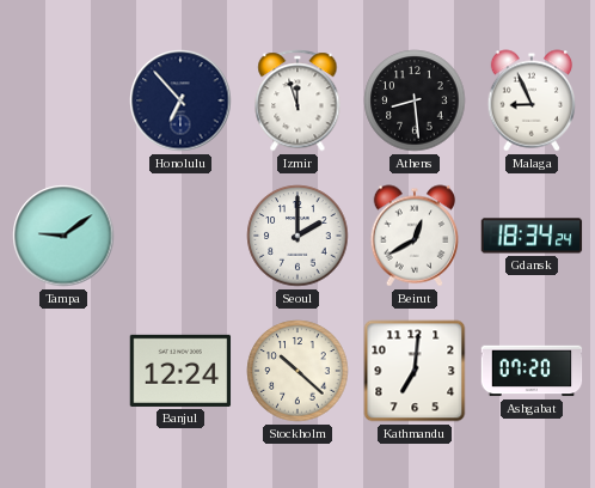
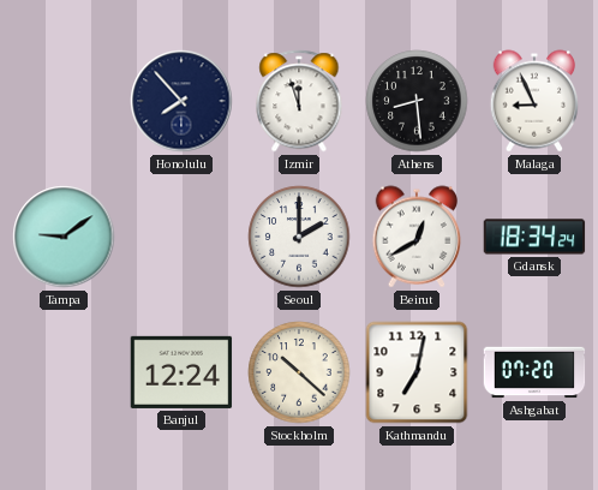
Honolulu: 6:53 -> 7:53 (181, 101)
Kathmandu: 7:01 -> 7:02 (417, 372)
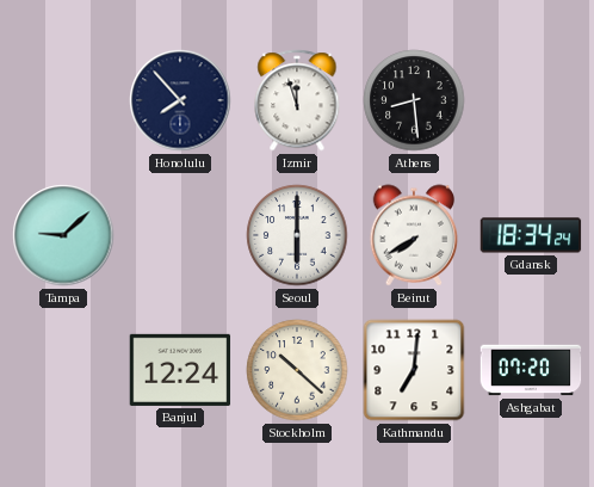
Malaga: 8:56 -> none (534, 101)
Tampa: 9:09 -> 9:08 (63, 235)
Seoul: 2:00 -> 6:00 (297, 235)
Beirut: 12:40 -> 7:40 (414, 235)
Kathmandu: 7:02 -> 7:01 (414, 370)
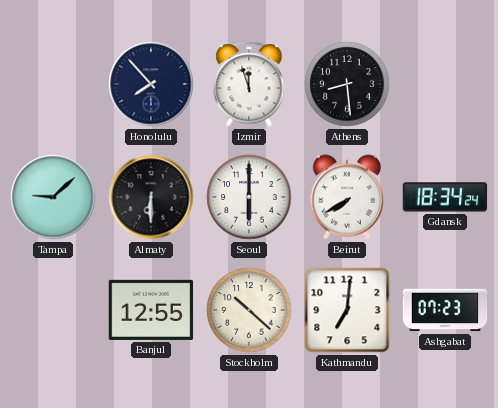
Almaty: none -> 6:30 (151, 197)
Banjul: 12:24 -> 12:55 (151, 310)
Ashgabat: 07:20 -> 07:23 (445, 310)
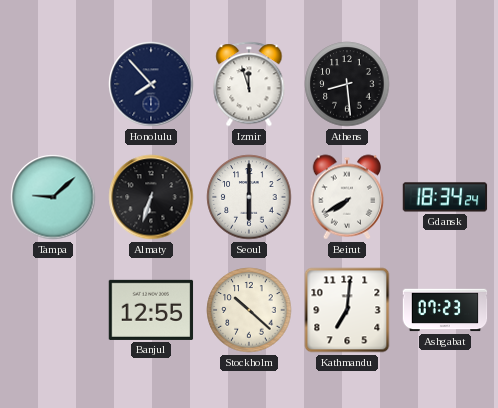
Almaty: 6:30 -> 6:33 (151, 197)
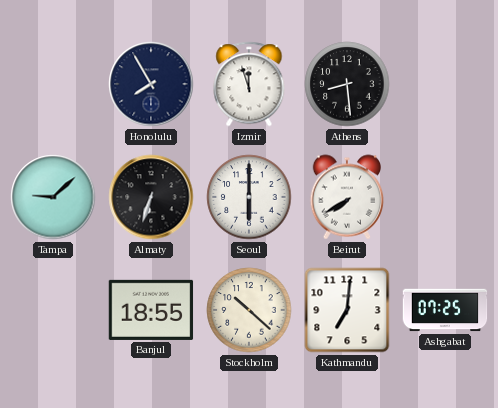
Honolulu: 7:53 -> 7:55 (151, 84)
Gdansk: 18:34 -> none (445, 197)
Banjul: 12:55 -> 18:55 (151, 310)
Ashgabat: 07:23 -> 07:25 (445, 310)
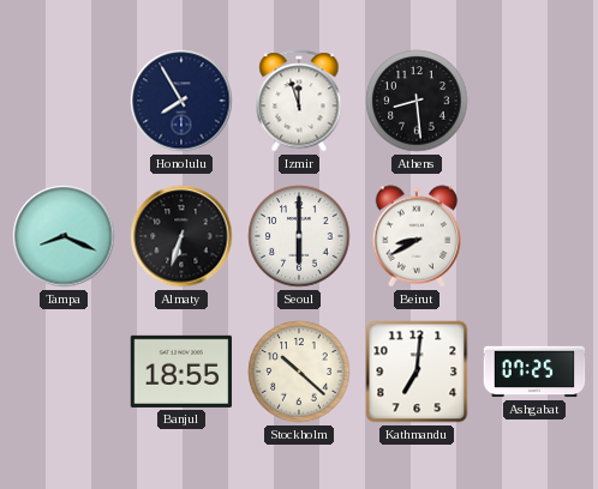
Tampa: 9:08 -> 8:19 (64, 236)
Beirut: 7:40 -> 8:40 (417, 236)
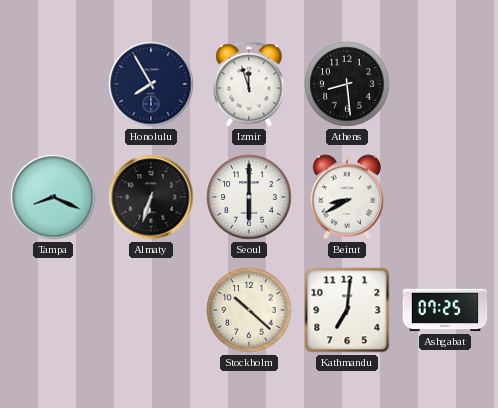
Banjul: 18:55 -> none (181, 372)
